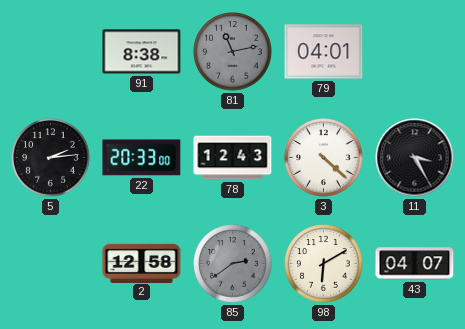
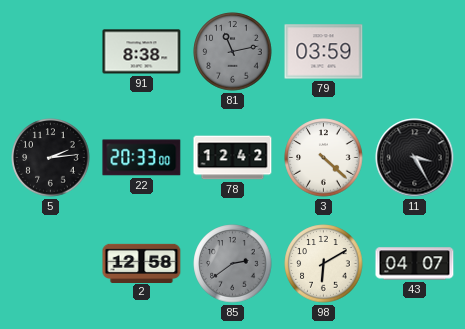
79: 04:01 -> 03:59 (324, 52)
78: 12:43 -> 12:42 (233, 158)
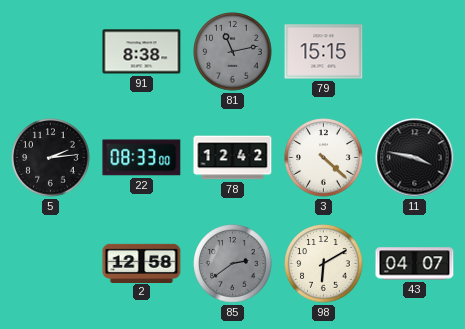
79: 03:59 -> 15:15 (324, 52)
22: 20:33 -> 08:33 (142, 158)
11: 3:25 -> 3:47 (415, 158)
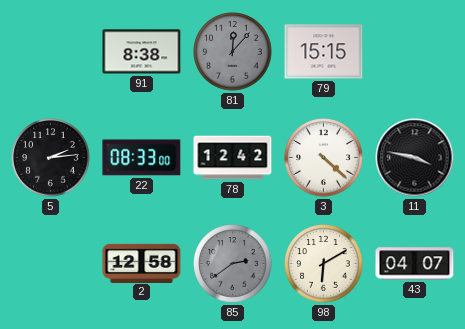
81: 11:13 -> 12:07 (233, 52)
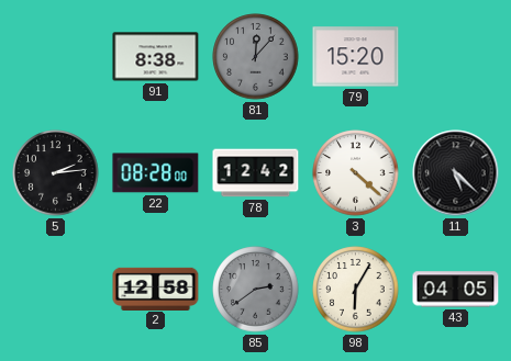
79: 15:15 -> 15:20 (356, 57)
22: 08:33 -> 08:28 (156, 173)
11: 3:47 -> 5:22 (456, 173)
98: 6:10 -> 6:05 (356, 290)
43: 04:07 -> 04:05 (456, 290)
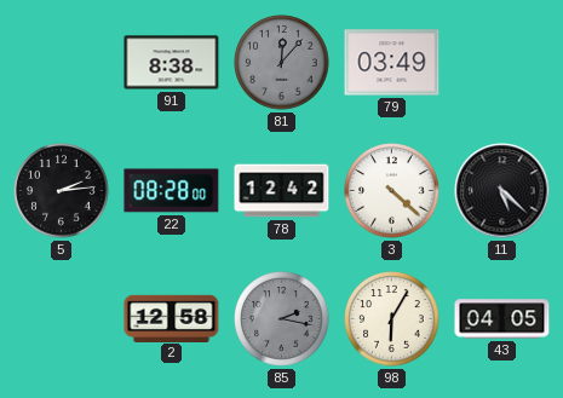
79: 15:20 -> 03:49 (392, 63)
85: 2:39 -> 2:17 (282, 319)
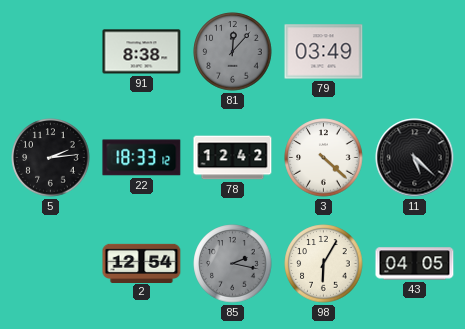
22: 08:28 -> 18:33 (142, 158)
2: 12:58 -> 12:54 (142, 263)
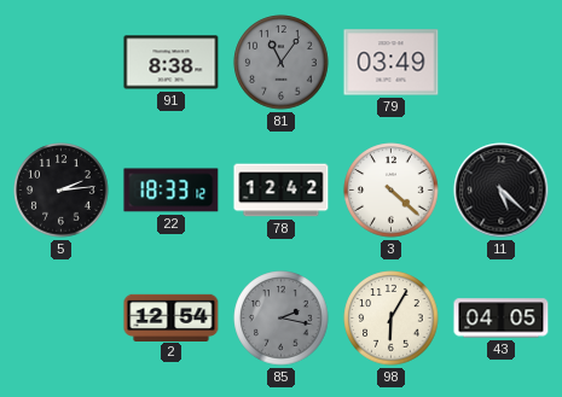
81: 12:07 -> 11:06 (282, 63)
